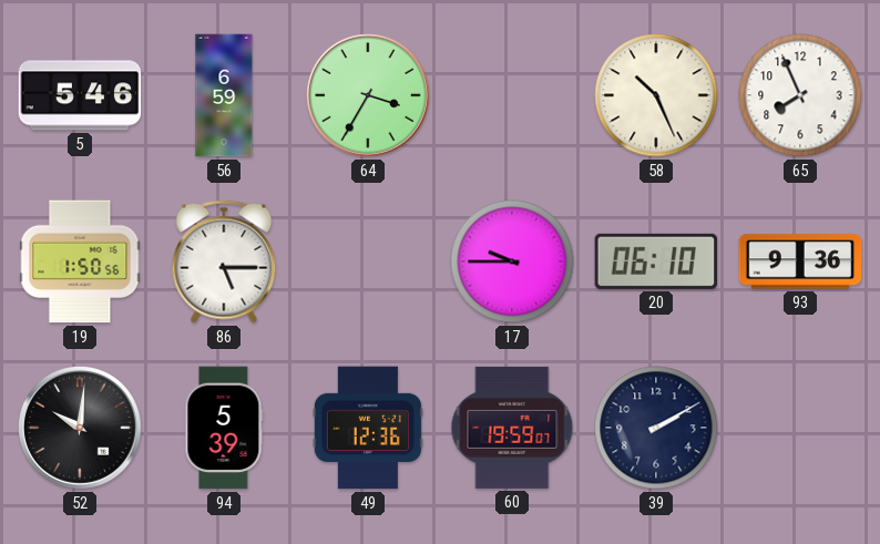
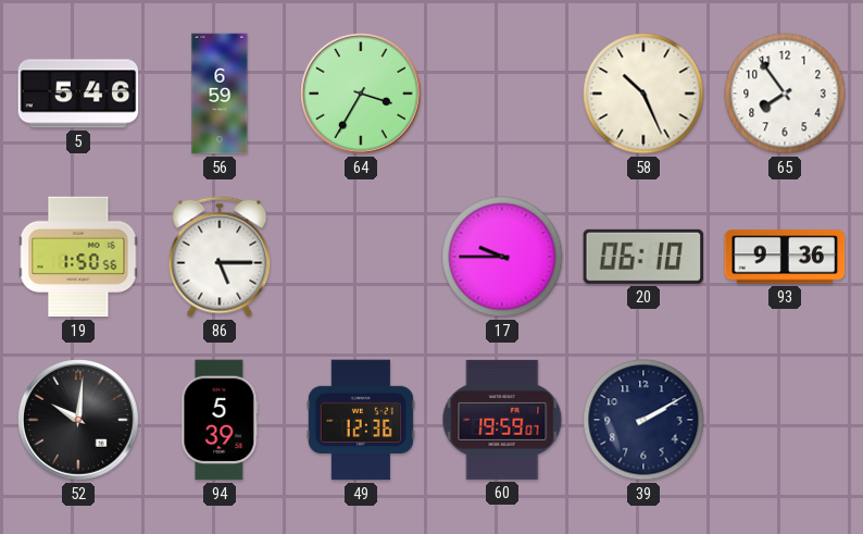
65: 7:56 -> 7:54 (785, 94)
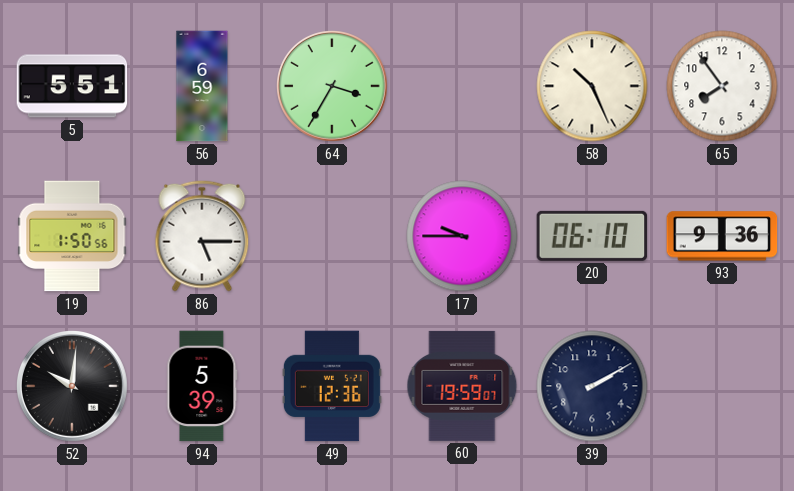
5: 5:46 -> 5:51 (72, 86)
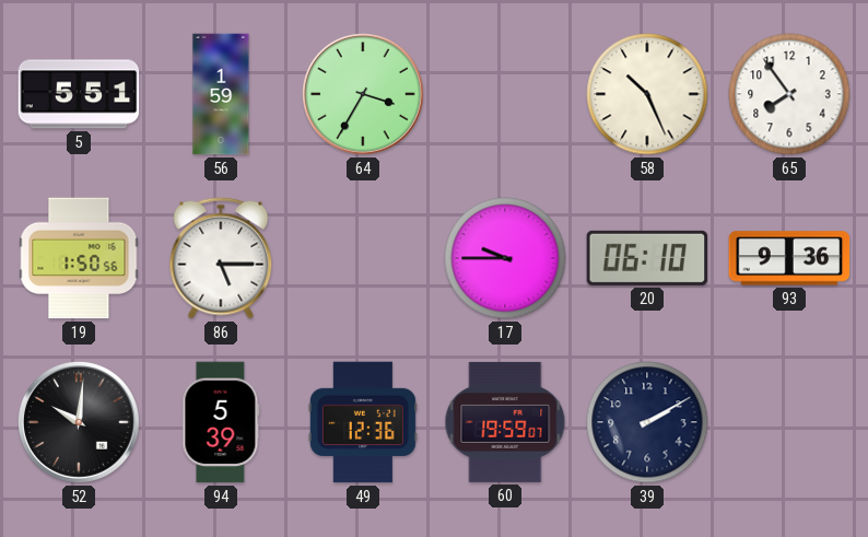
56: 6:59 -> 1:59 (221, 94)
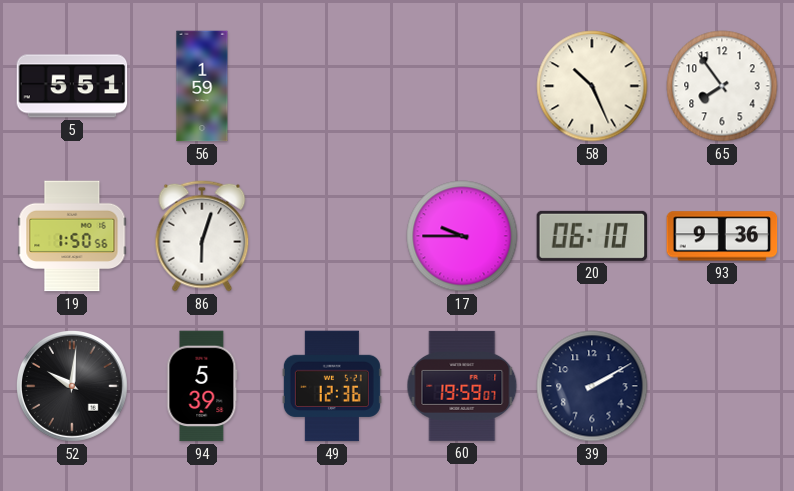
64: 3:35 -> none (364, 95)
86: 5:15 -> 6:03 (202, 236)
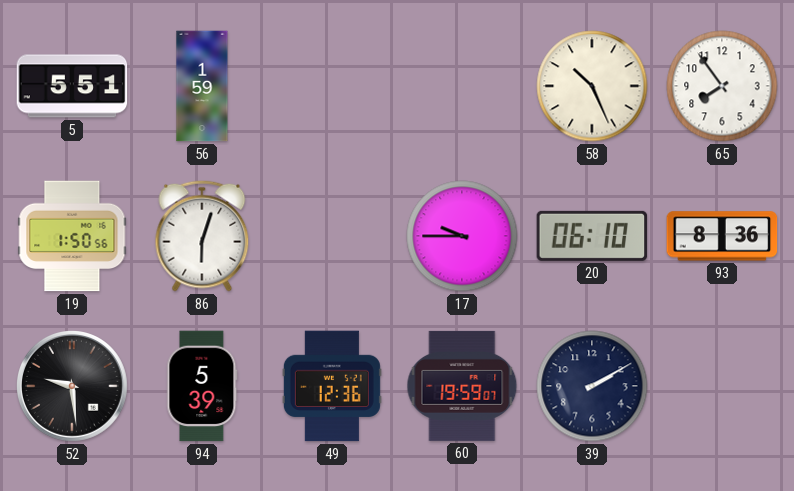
93: 9:36 -> 8:36 (722, 236)
52: 10:01 -> 9:29 (73, 387)
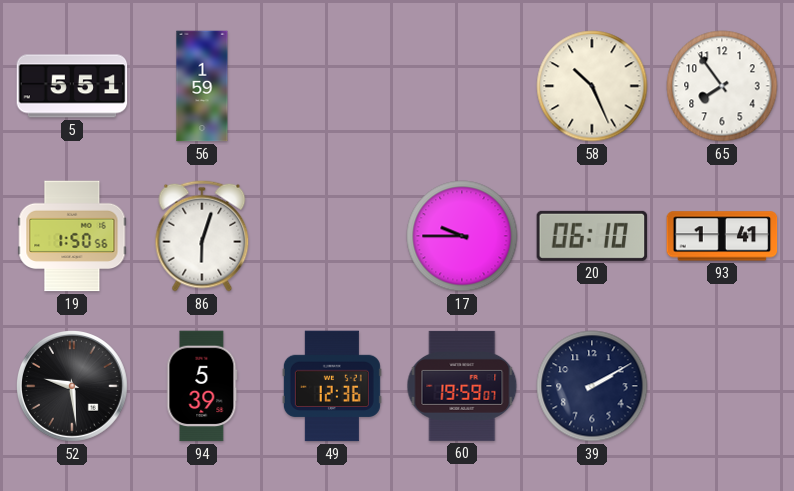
93: 8:36 -> 1:41 (722, 236)
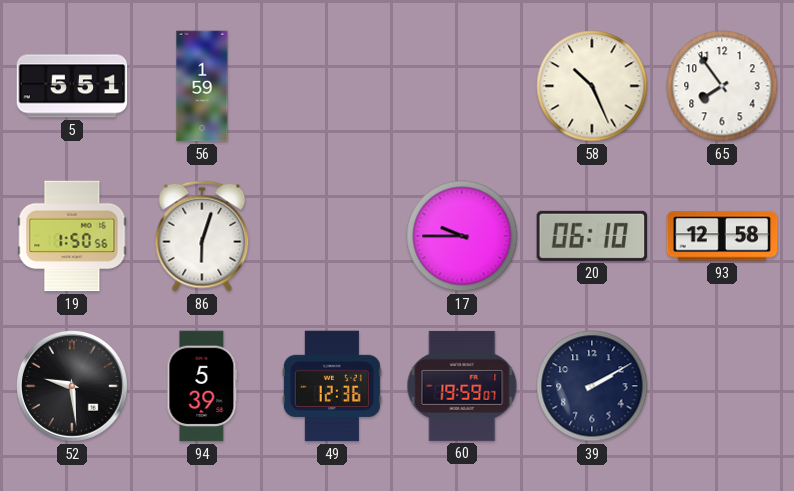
93: 1:41 -> 12:58 (722, 236)
